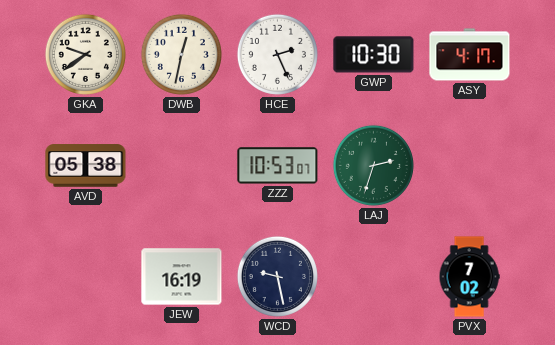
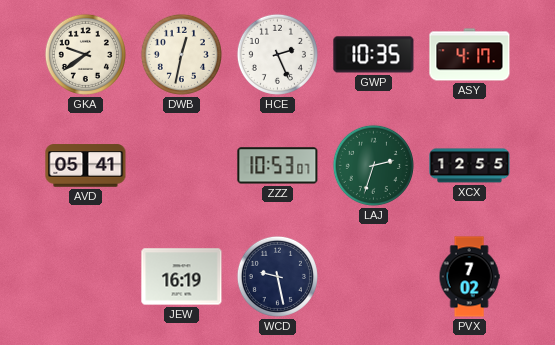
GWP: 10:30 -> 10:35 (374, 55)
AVD: 05:38 -> 05:41 (86, 166)
XCX: none -> 12:55 (470, 166)
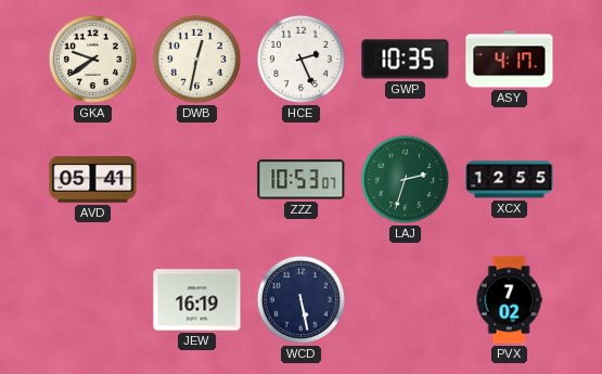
WCD: 9:28 -> 5:28 (300, 299)
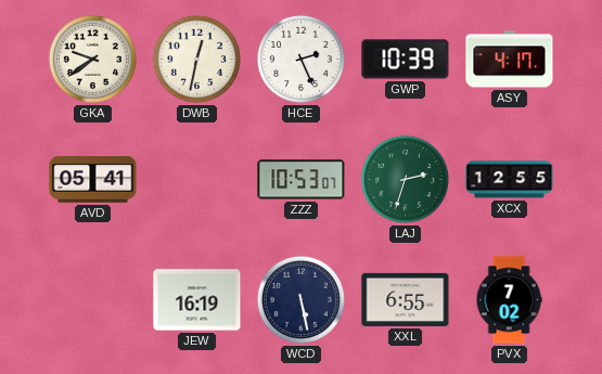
GWP: 10:35 -> 10:39 (406, 60)
XXL: none -> 6:55 (406, 299)
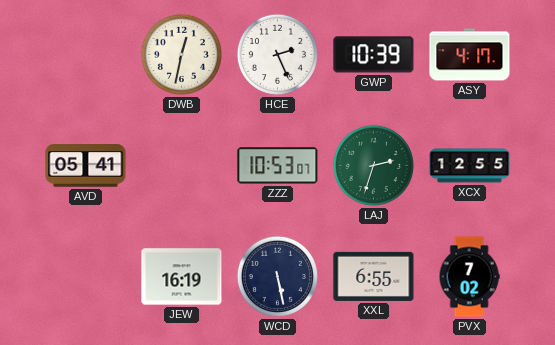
GKA: 9:39 -> none (92, 59)
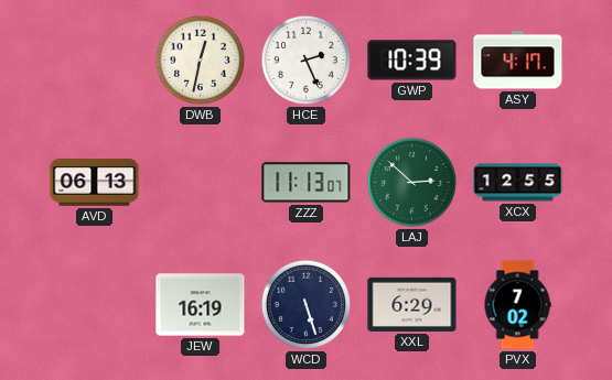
AVD: 05:41 -> 06:13 (95, 183)
ZZZ: 10:53 -> 11:13 (307, 183)
LAJ: 2:33 -> 2:52 (411, 182)
WCD: 5:28 -> 5:27 (305, 304)
XXL: 6:55 -> 6:29 (412, 304)
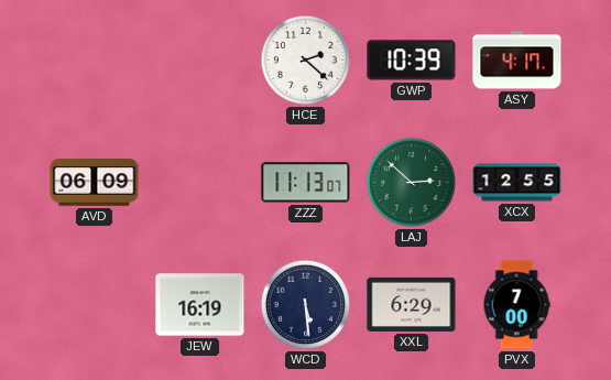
DWB: 12:32 -> none (200, 59)
HCE: 2:26 -> 2:22 (305, 59)
AVD: 06:13 -> 06:09 (95, 183)
WCD: 5:27 -> 5:29 (305, 304)
PVX: 7:02 -> 7:00 (516, 305)
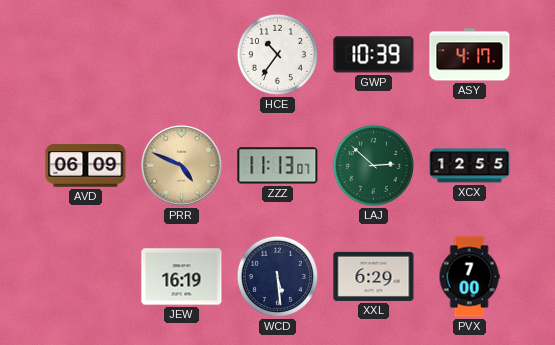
HCE: 2:22 -> 10:36 (277, 54)
PRR: none -> 4:49 (181, 165)
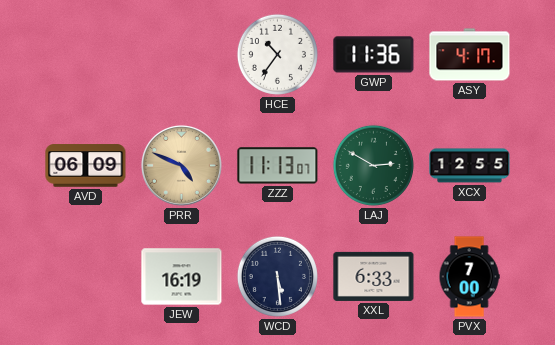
GWP: 10:39 -> 11:36 (374, 55)
LAJ: 2:52 -> 2:50 (373, 165)
XXL: 6:29 -> 6:33 (374, 276)
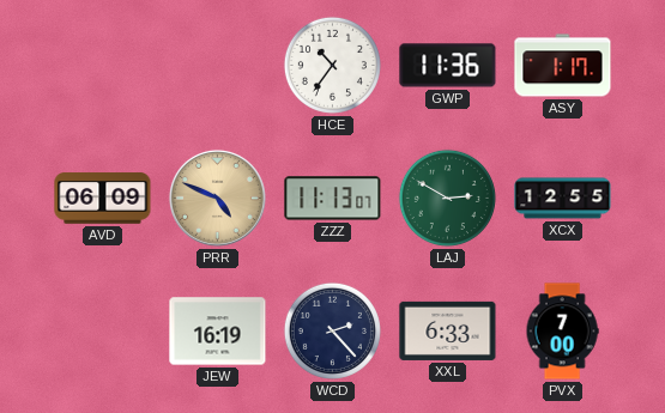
ASY: 4:17 -> 1:17 (563, 66)
WCD: 5:29 -> 2:23 (332, 330)
